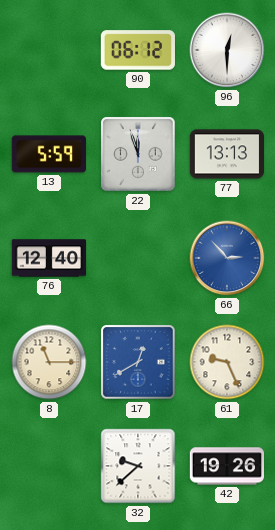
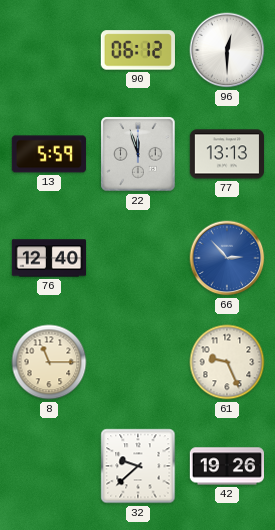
17: 12:40 -> none (138, 362)
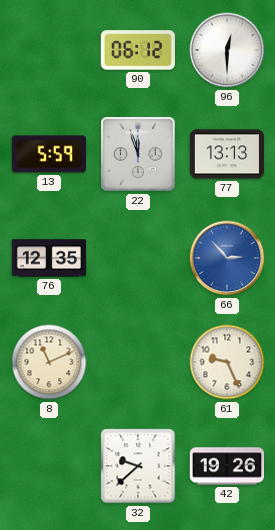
76: 12:40 -> 12:35 (49, 258)
8: 11:15 -> 11:11 (49, 362)
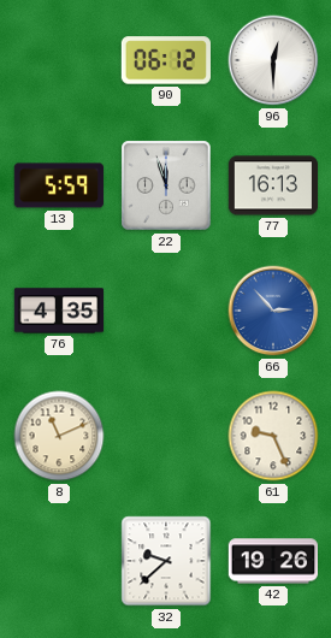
77: 13:13 -> 16:13 (272, 185)
76: 12:35 -> 4:35 (59, 311)
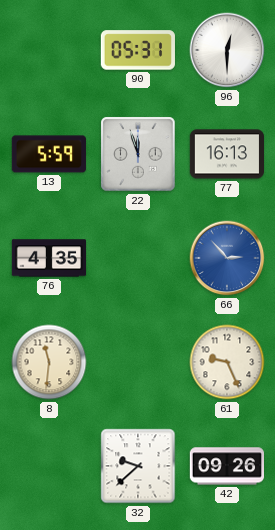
90: 06:12 -> 05:31 (137, 50)
8: 11:11 -> 11:31 (49, 362)
42: 19:26 -> 09:26 (226, 466)
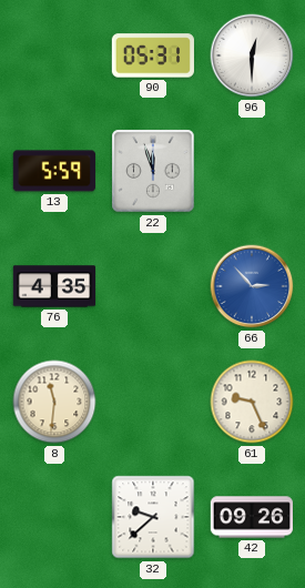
77: 16:13 -> none (226, 154)
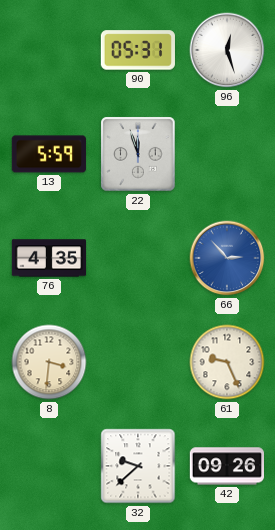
96: 12:30 -> 12:27 (227, 50)
8: 11:31 -> 3:31 (49, 362)
